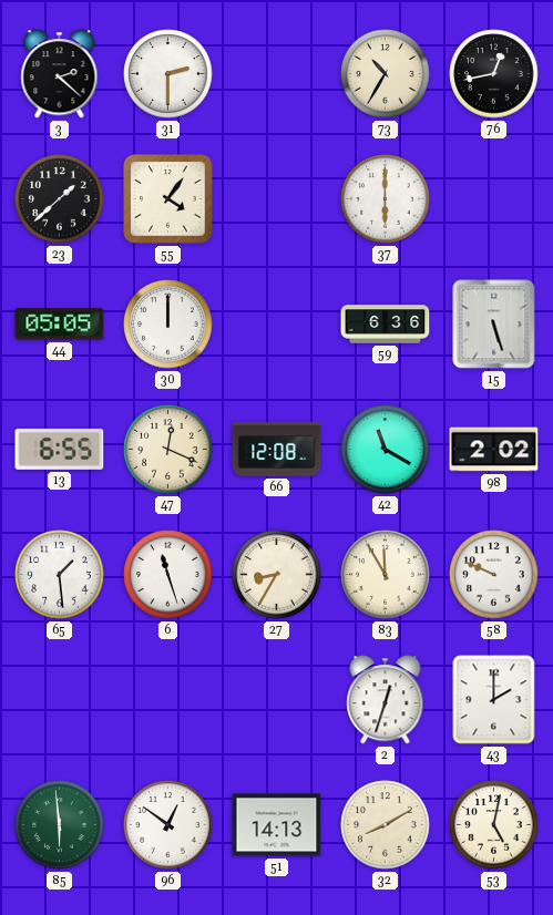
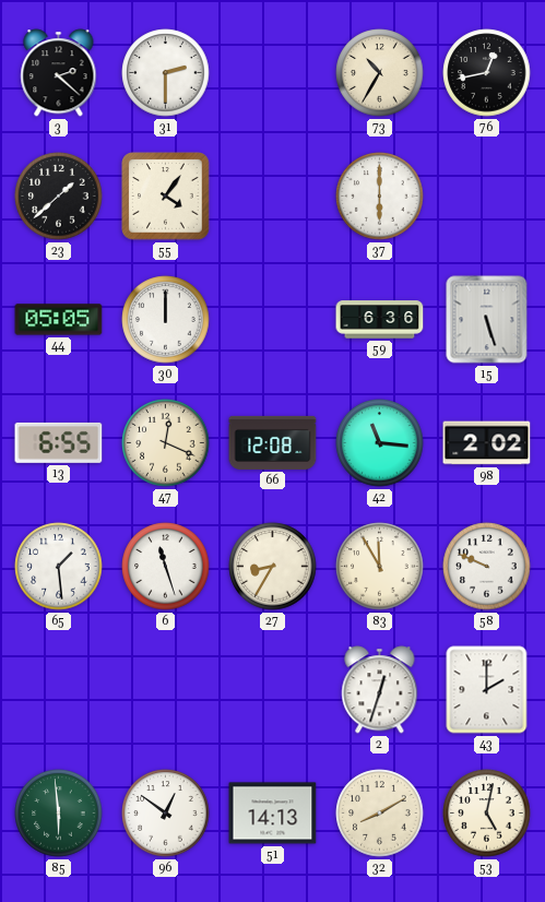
42: 11:20 -> 11:16 (380, 443)
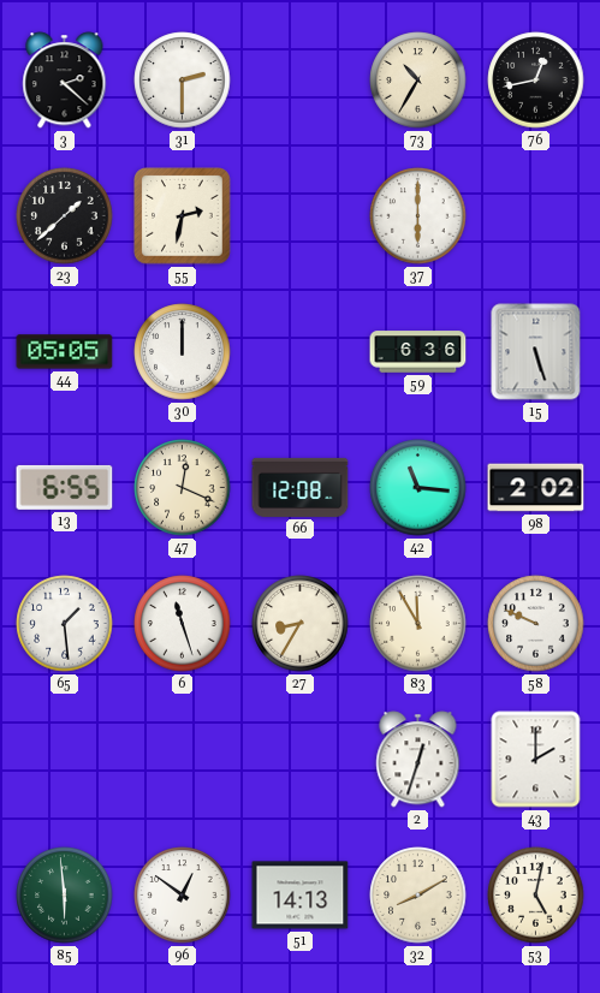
55: 4:06 -> 2:32 (183, 216)
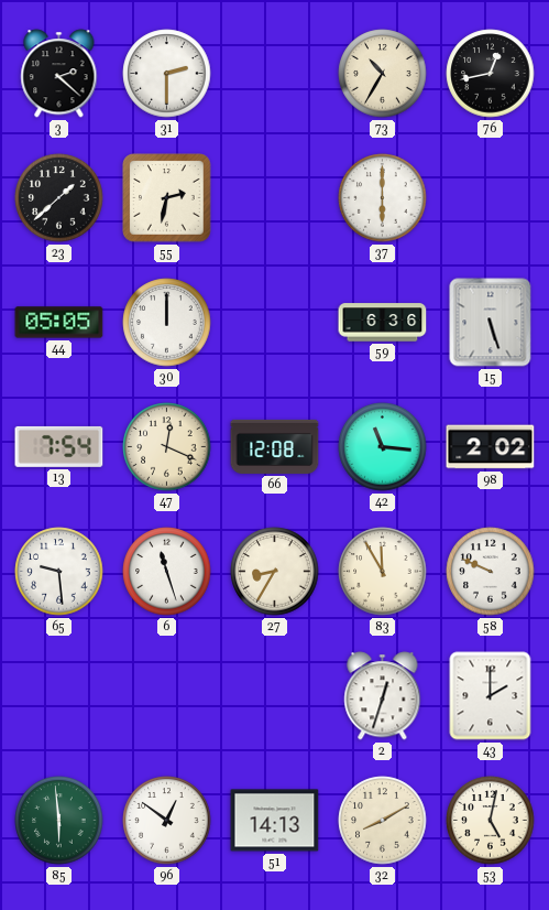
13: 6:55 -> 7:54 (59, 446)
65: 1:29 -> 9:29 (59, 572)
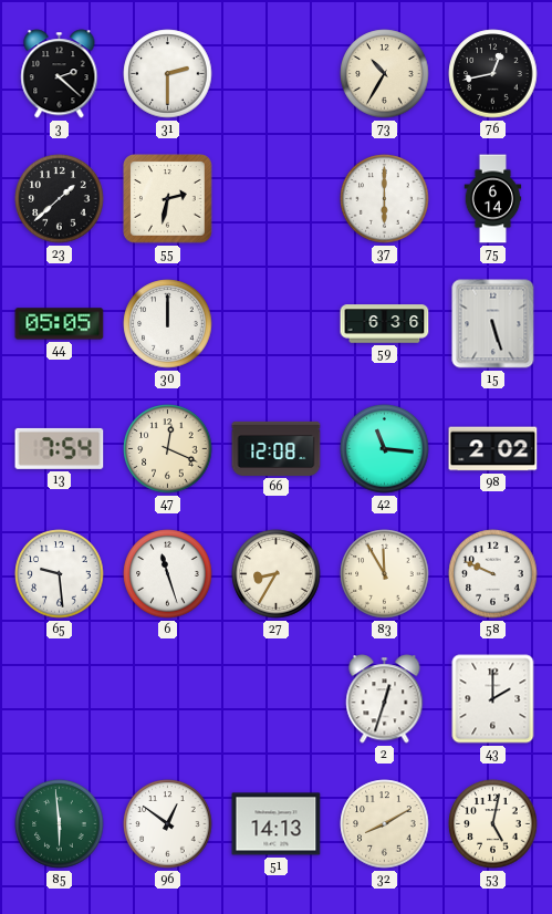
75: none -> 6:14 (493, 199)
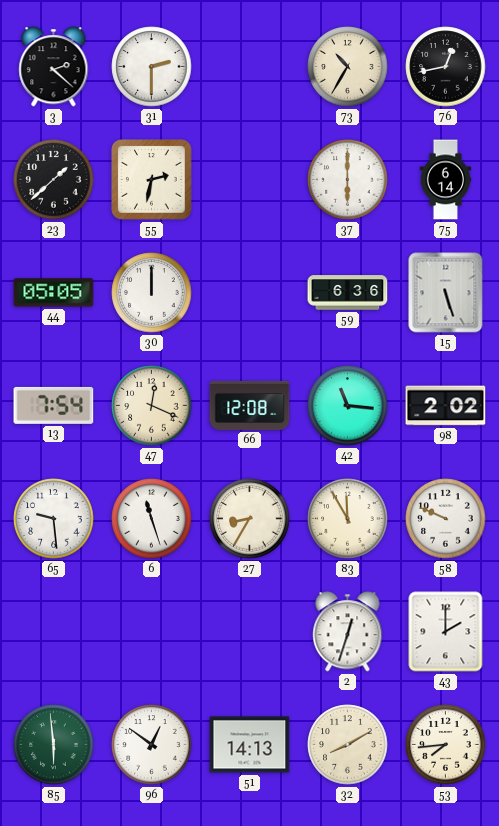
53: 5:02 -> 7:44 (446, 745)
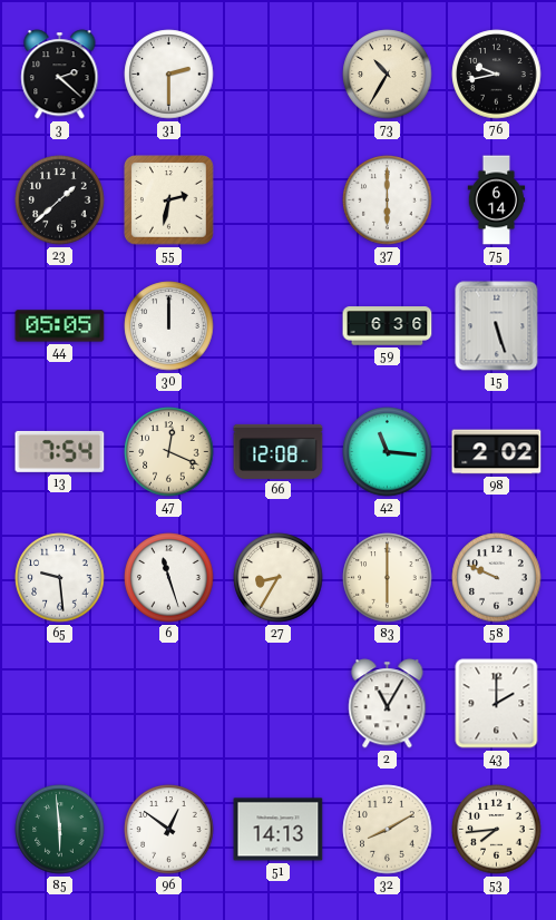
76: 12:43 -> 9:43 (497, 75)
83: 11:55 -> 6:00 (388, 578)
2: 12:33 -> 11:05 (388, 704)
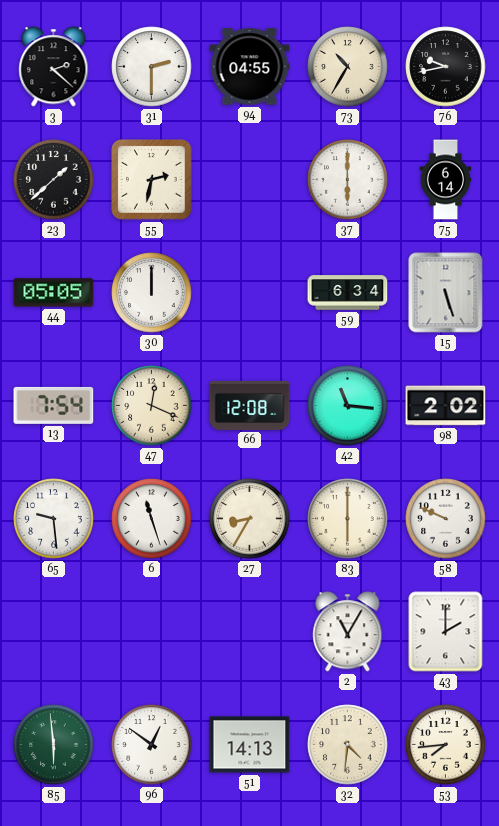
94: none -> 04:55 (250, 67)
59: 6:36 -> 6:34 (348, 293)
32: 8:10 -> 4:31 (348, 745)
